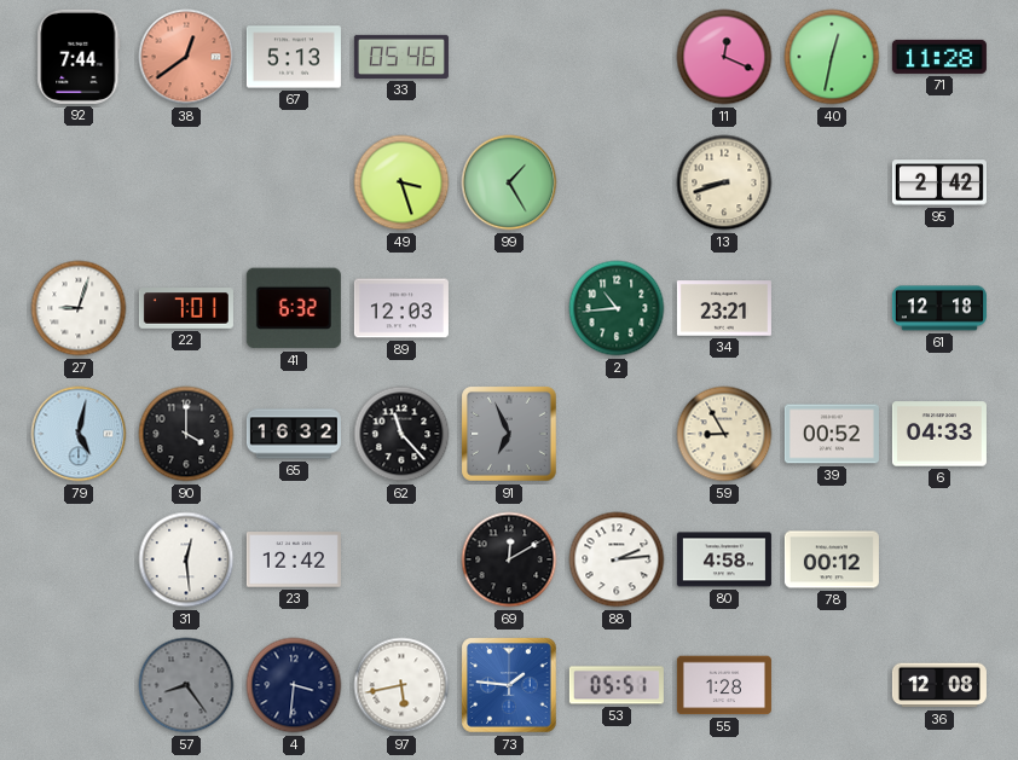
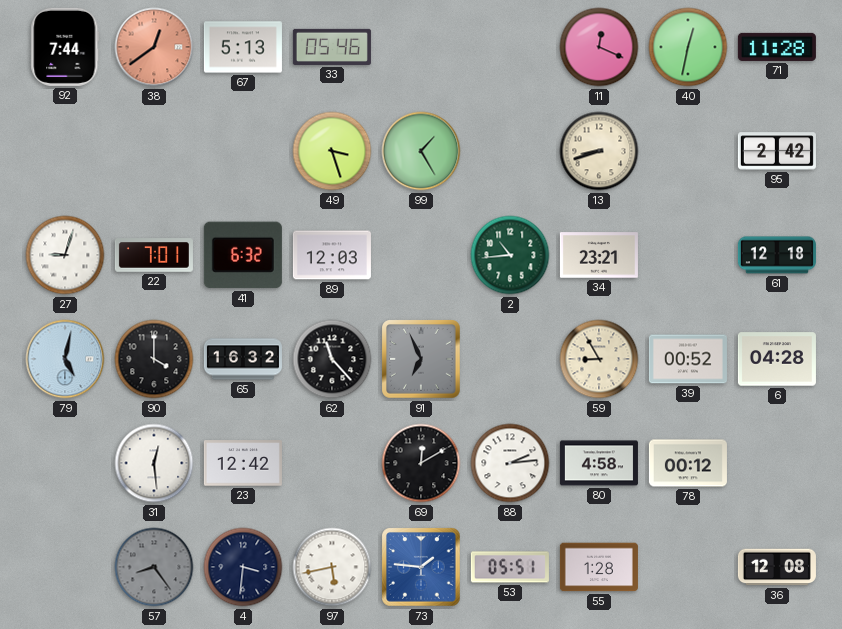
6: 04:33 -> 04:28 (777, 359)
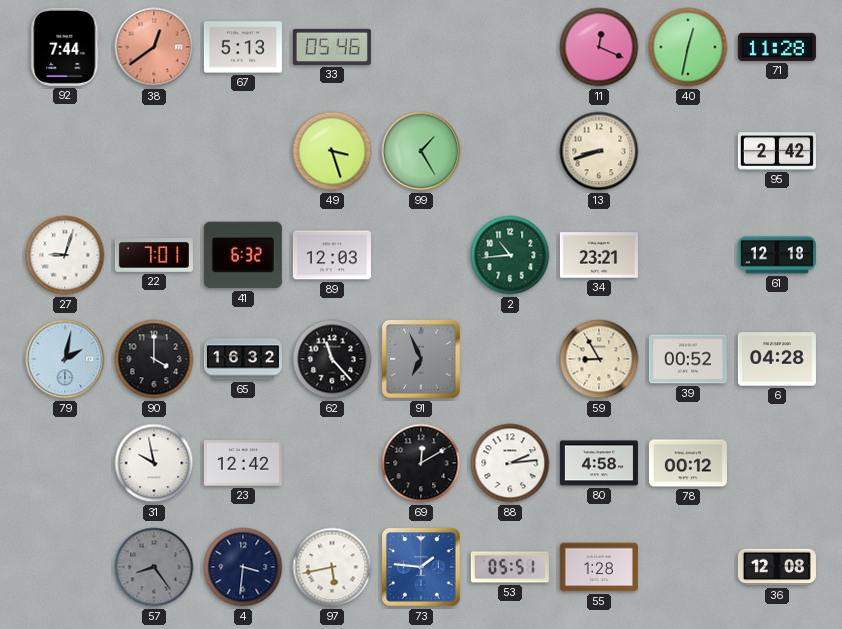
79: 5:02 -> 2:02 (65, 359)
31: 12:29 -> 9:58 (154, 463)
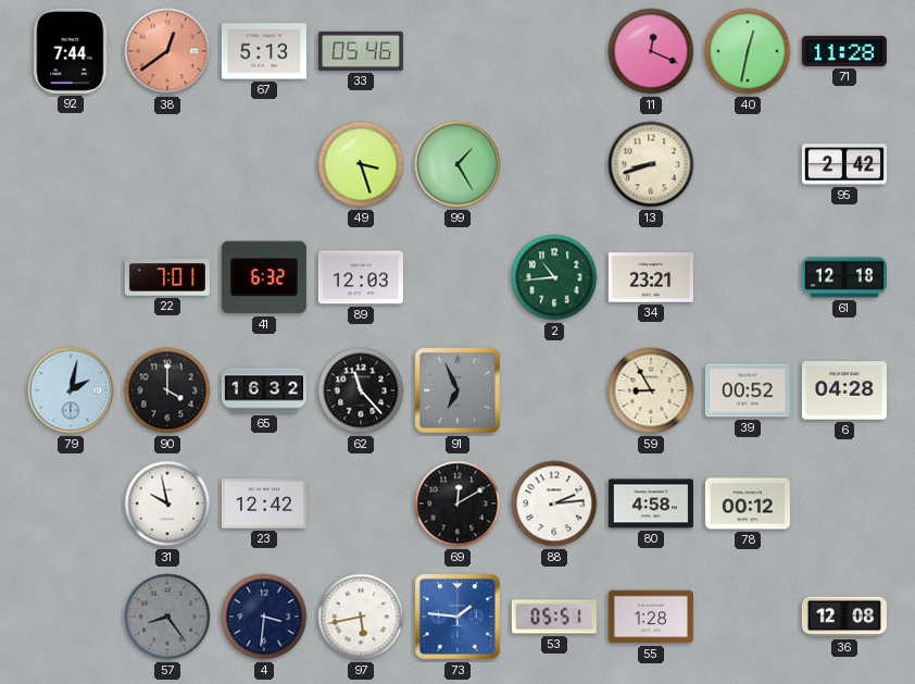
27: 9:03 -> none (65, 255)
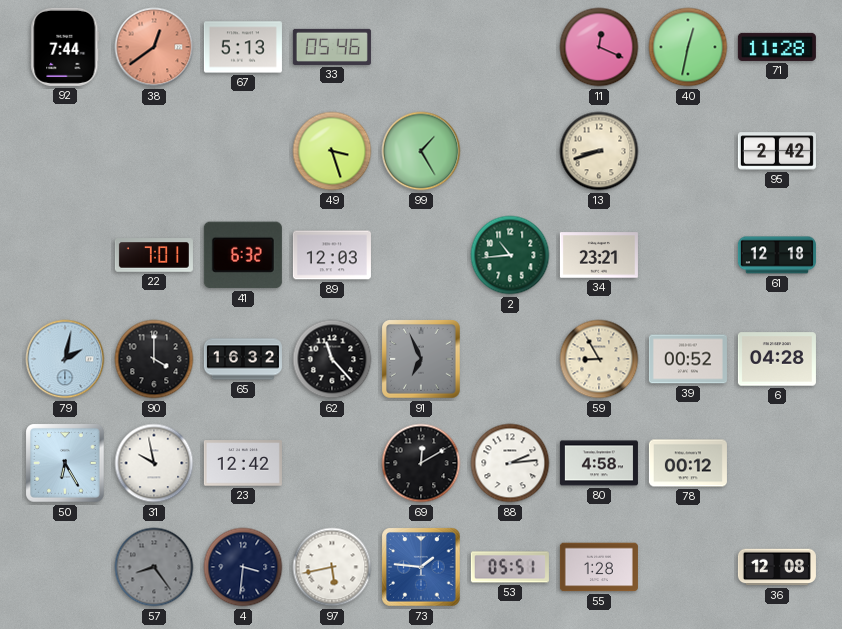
50: none -> 6:25 (66, 464)
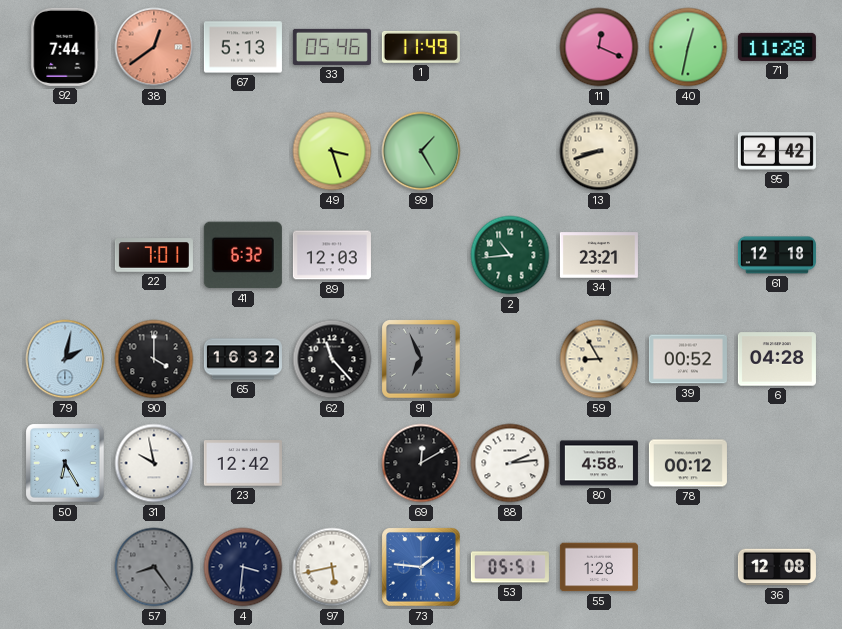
1: none -> 11:49 (421, 47)
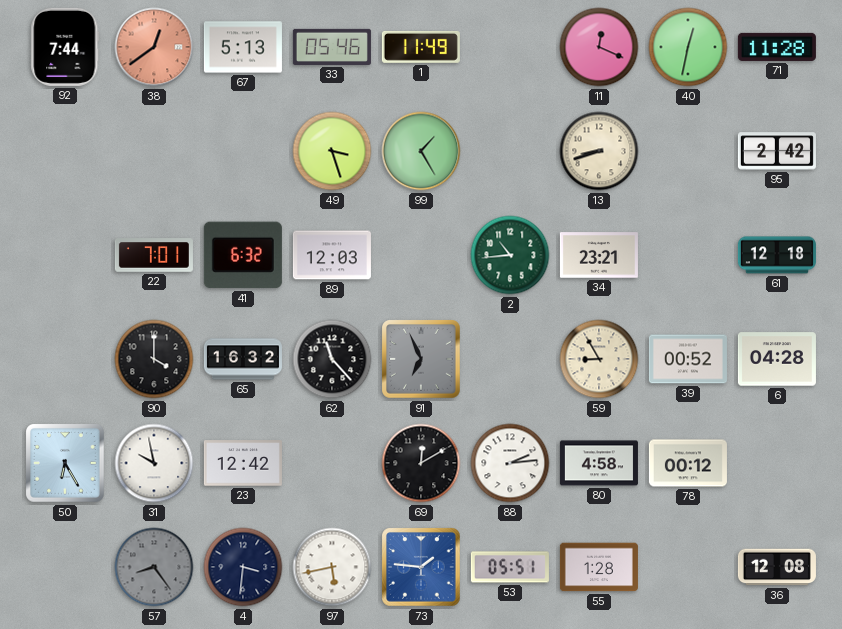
79: 2:02 -> none (65, 359)
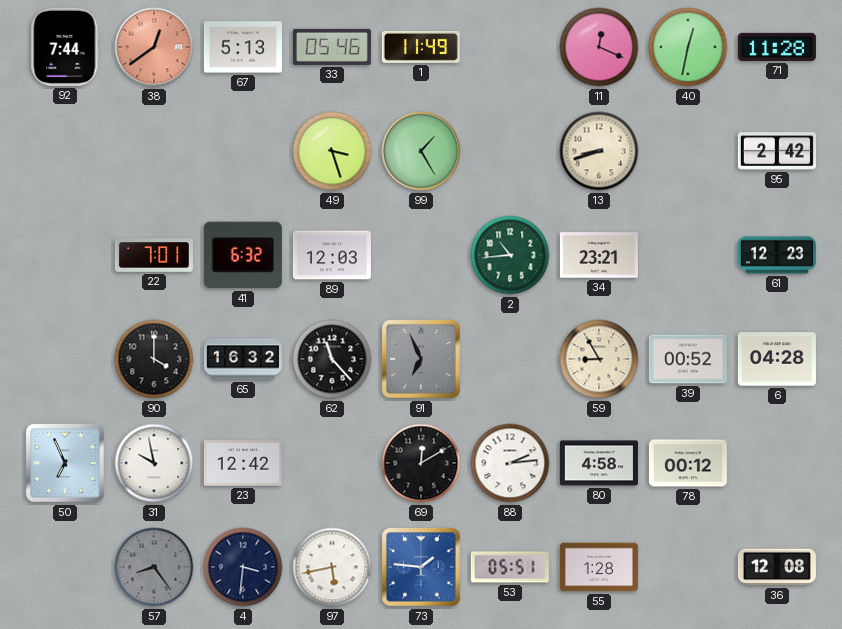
61: 12:18 -> 12:23 (777, 255)
50: 6:25 -> 6:56 (66, 464)
